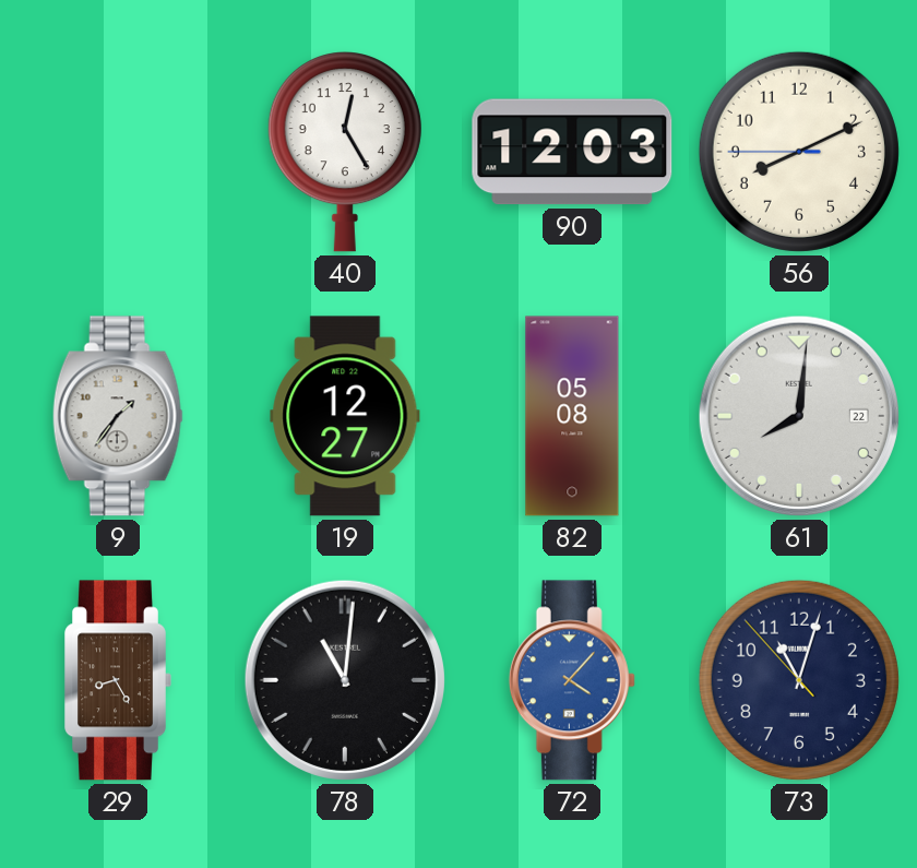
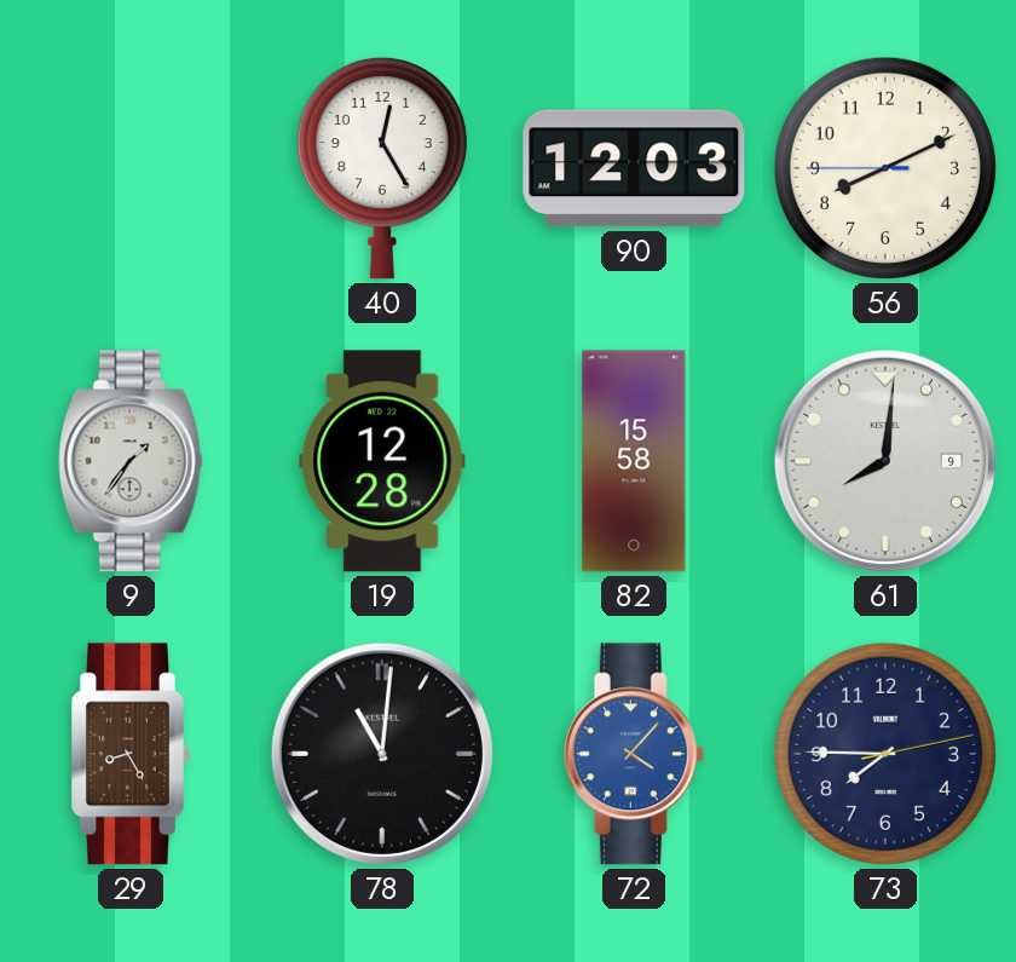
19: 12:27 -> 12:28 (382, 461)
82: 05:08 -> 15:58 (634, 461)
61 date: 22 -> 9 (885, 461)
73: 11:02 -> 7:45 (885, 754)
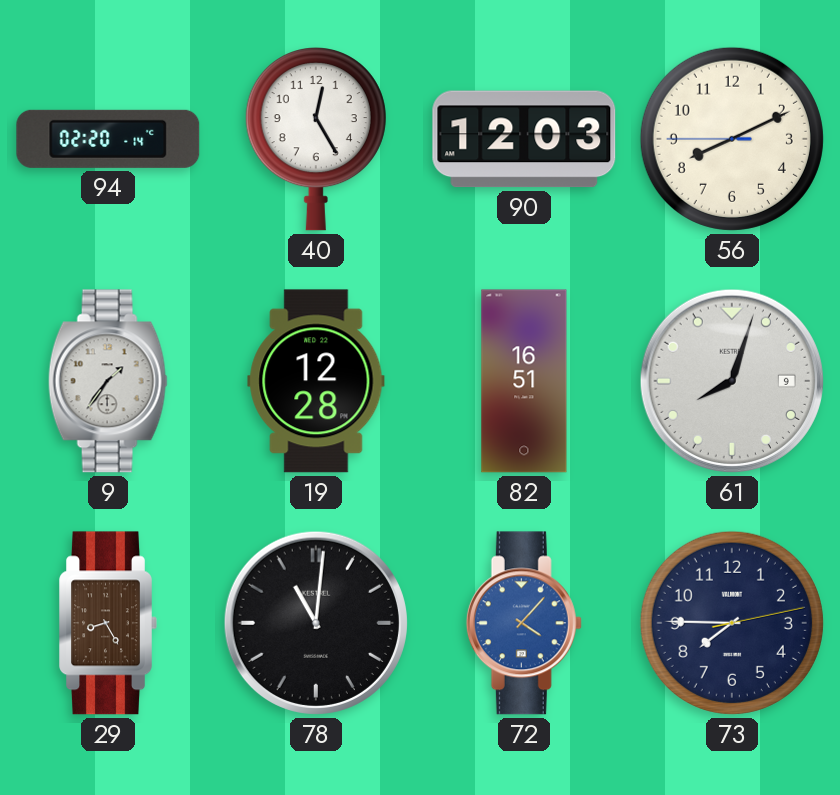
94: none -> 02:20 (108, 139)
82: 15:58 -> 16:51 (524, 381)
61: 8:01 -> 8:03 (732, 381)
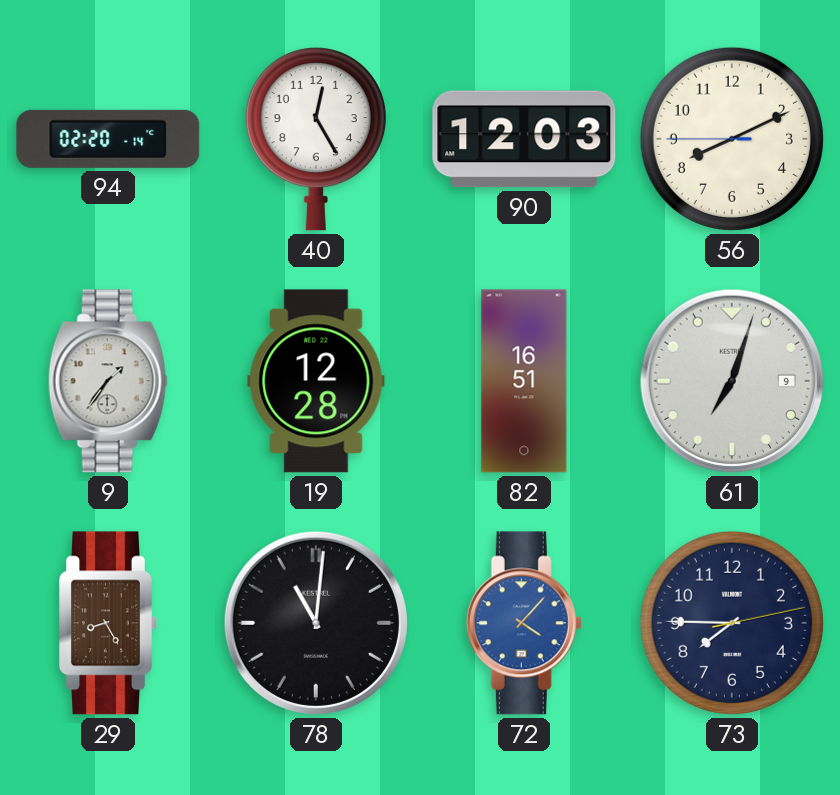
61: 8:03 -> 7:03 (732, 381)
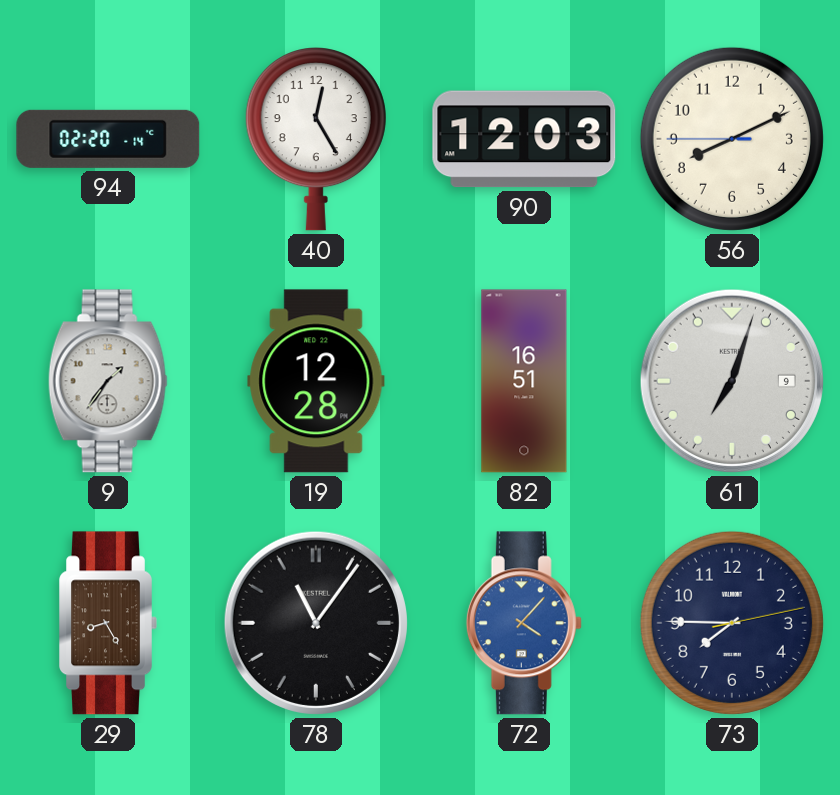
78: 11:01 -> 11:06 (316, 623)
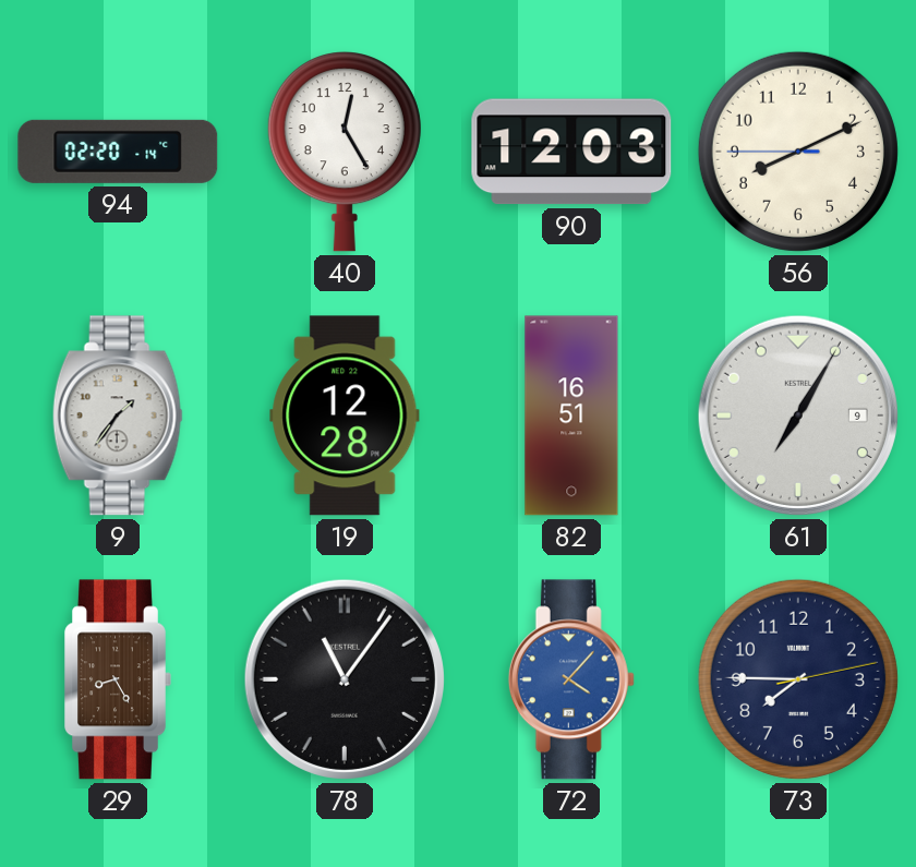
61: 7:03 -> 7:05 (798, 416)
